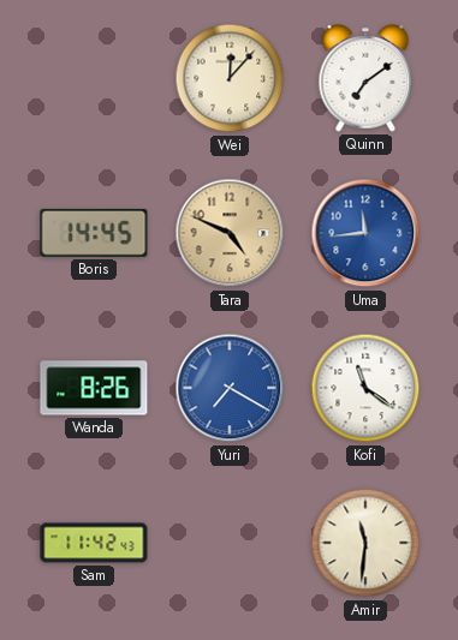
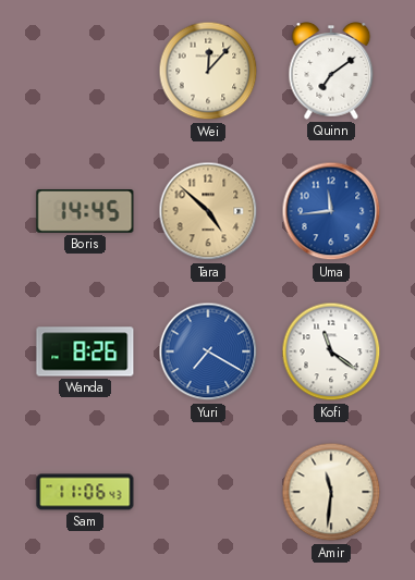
Tara: 4:49 -> 4:52 (208, 211)
Sam: 11:42 -> 11:06 (85, 492)
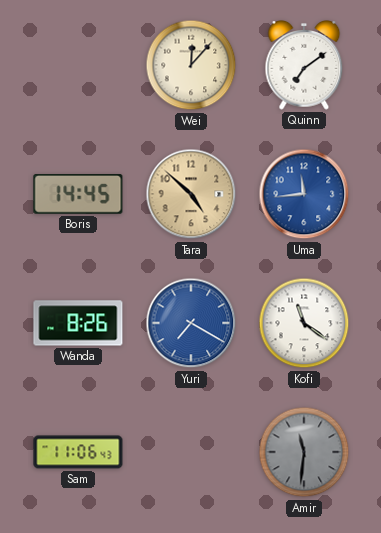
Amir dial: cream -> grey (304, 452)
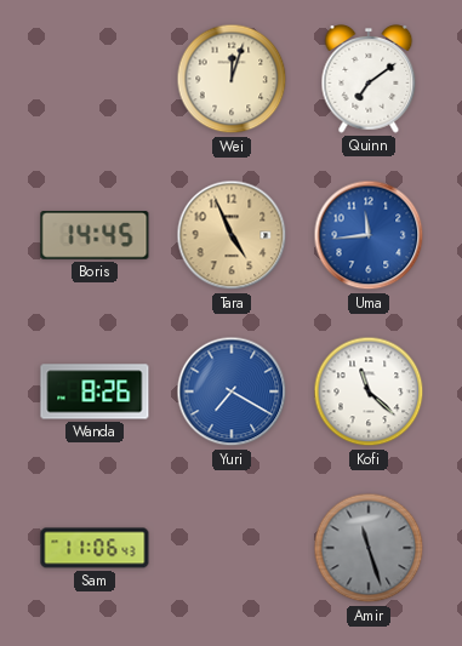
Wei: 12:07 -> 12:03 (232, 79)
Tara: 4:52 -> 4:56 (232, 235)
Kofi: 11:21 -> 11:22 (369, 391)
Amir: 11:31 -> 11:27 (369, 548)
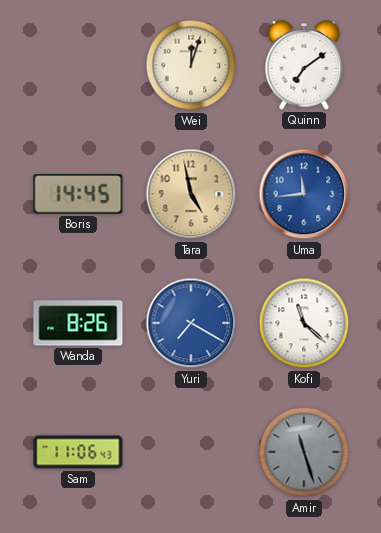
Tara: 4:56 -> 4:58 (191, 194)
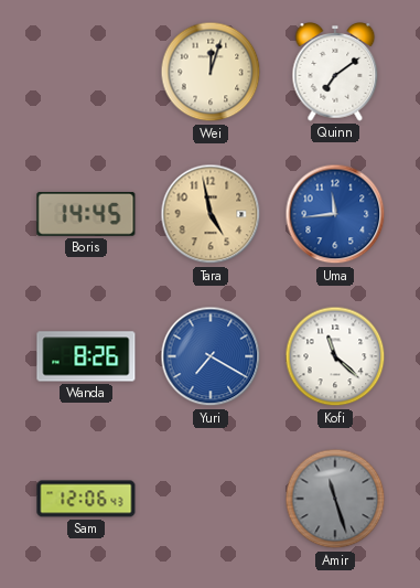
Sam: 11:06 -> 12:06 (86, 499)
